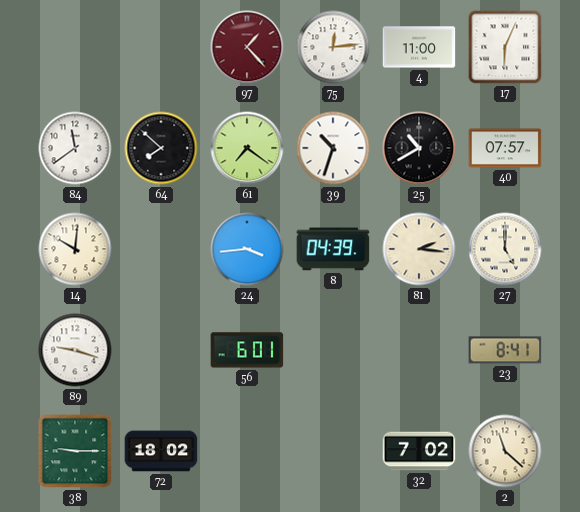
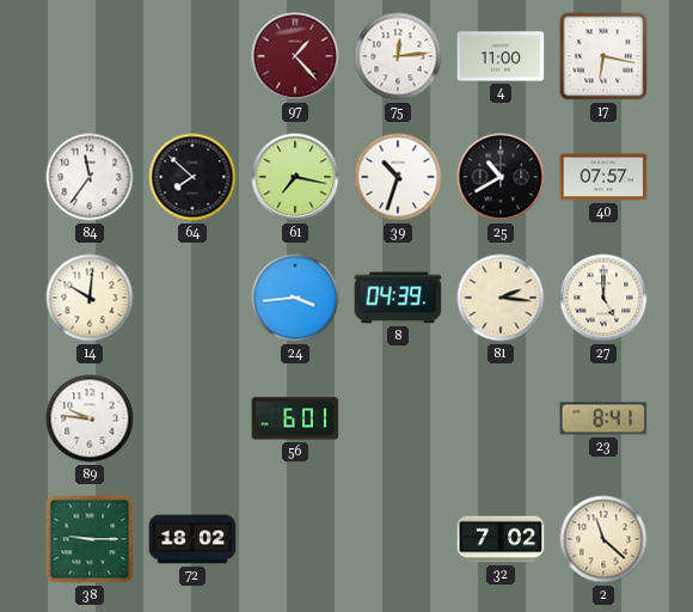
17: 6:04 -> 6:17 (603, 56)
84: 11:39 -> 11:36 (90, 177)
61: 7:21 -> 7:17 (295, 177)
89: 9:18 -> 9:46 (90, 418)
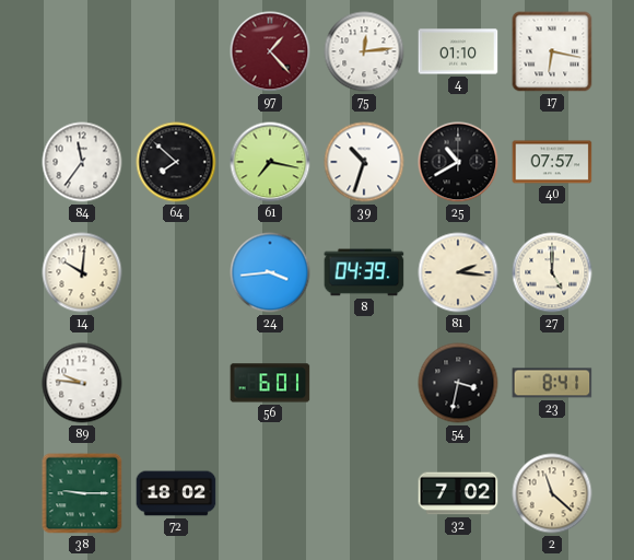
4: 11:00 -> 01:10 (458, 51)
54: none -> 3:32 (458, 383)
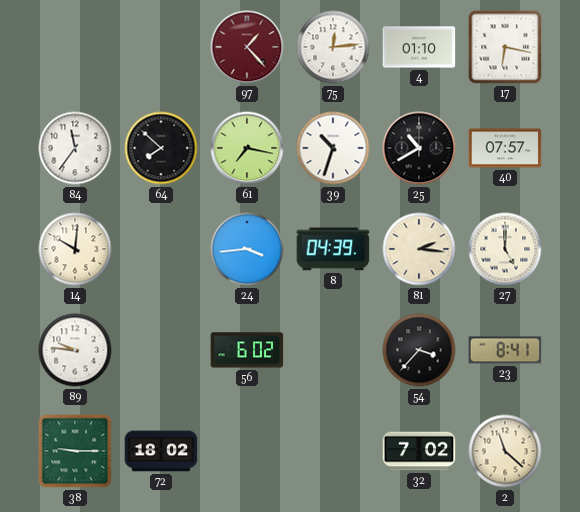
56: 6:01 -> 6:02 (247, 350)
54: 3:32 -> 3:37 (419, 350)
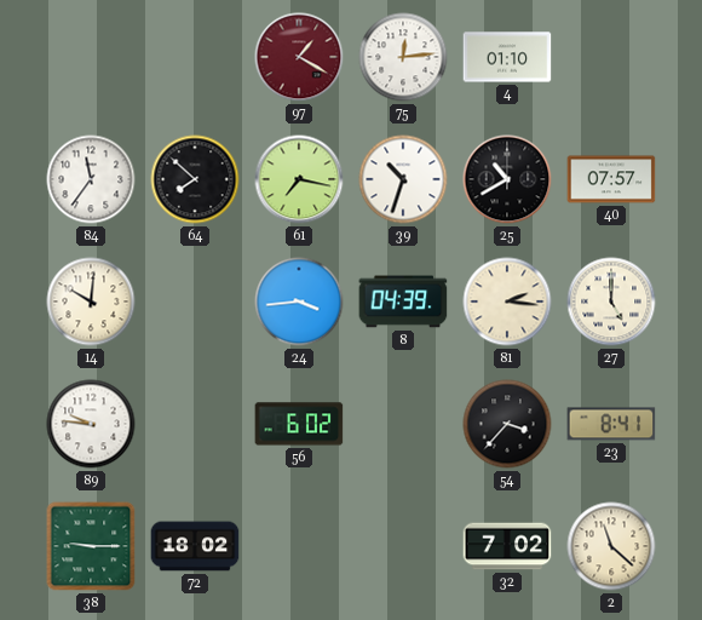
97: 1:23 -> 1:20 (299, 57)
17: 6:17 -> none (505, 47)
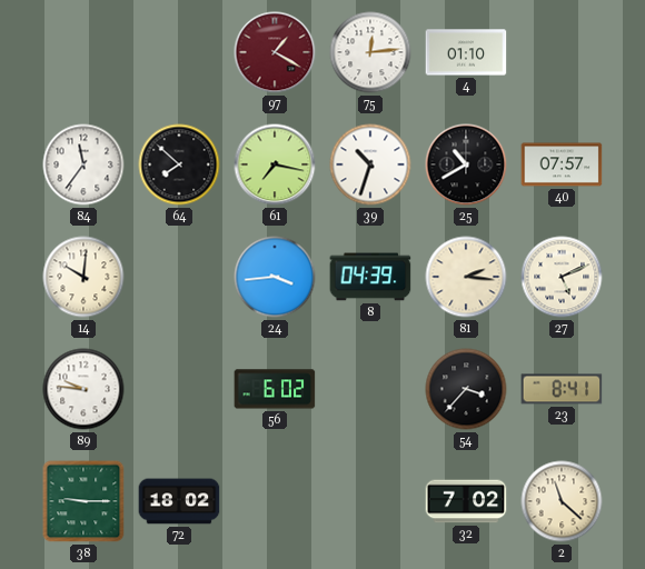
27: 5:00 -> 5:11 (562, 277)
